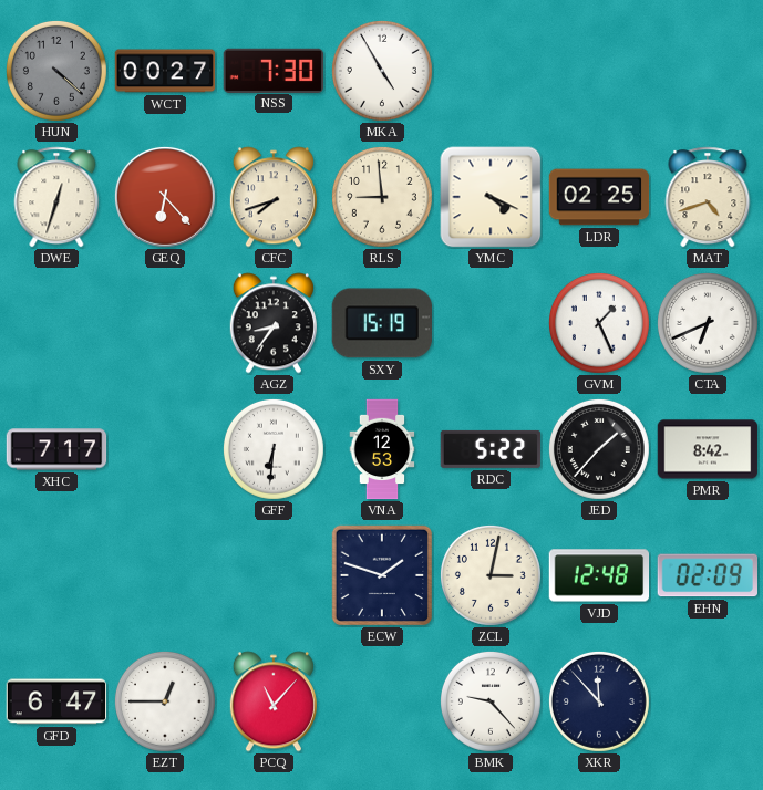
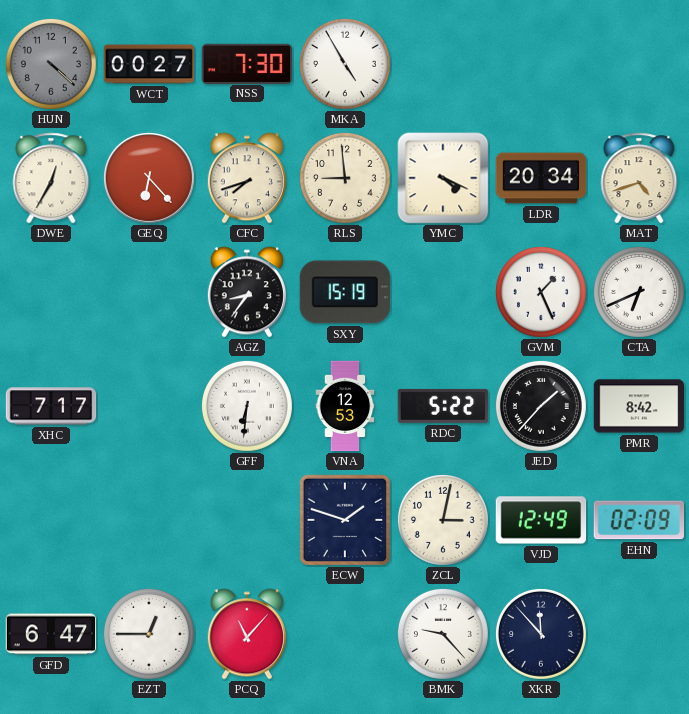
DWE: 12:33 -> 12:35 (51, 178)
LDR: 02:25 -> 20:34 (541, 178)
VJD: 12:48 -> 12:49 (541, 520)
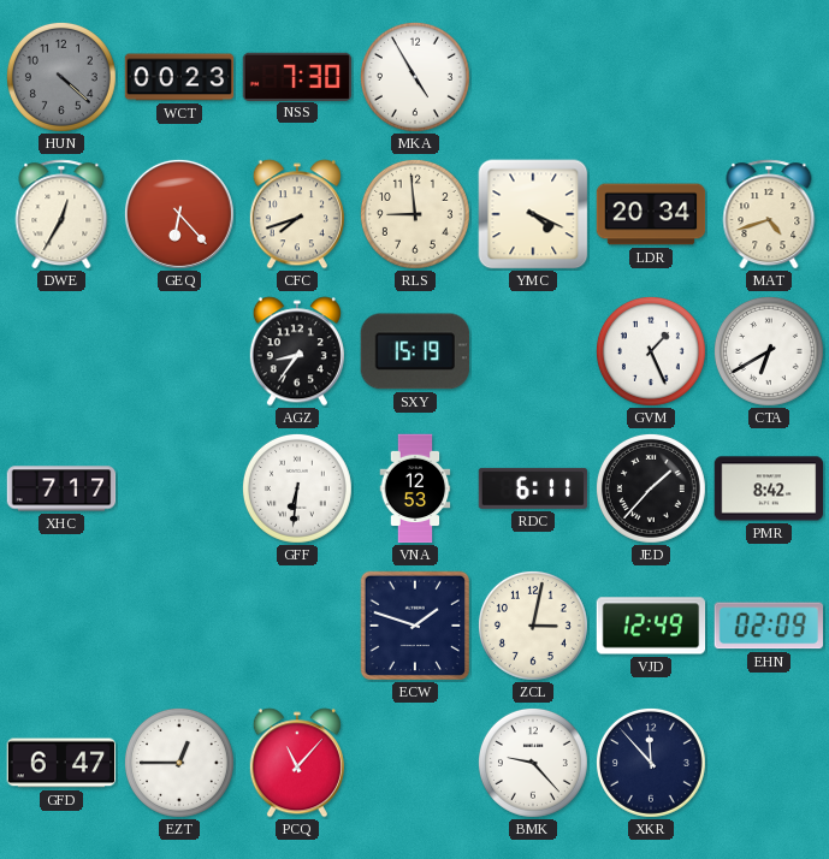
WCT: 00:27 -> 00:23 (179, 77)
CTA: 6:41 -> 6:40 (769, 351)
RDC: 5:22 -> 6:11 (533, 488)
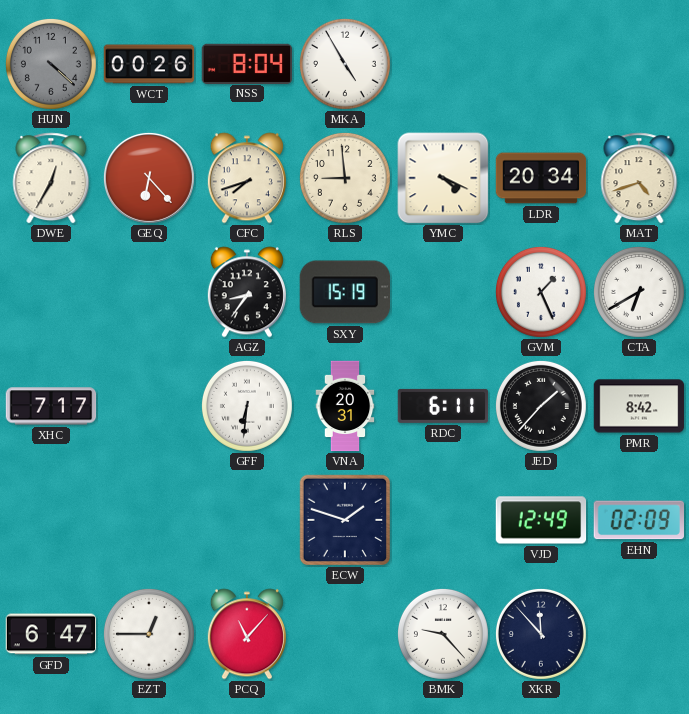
WCT: 00:23 -> 00:26 (149, 64)
NSS: 7:30 -> 8:04 (247, 63)
VNA: 12:53 -> 20:31 (345, 406)
ZCL: 3:02 -> none (533, 626)
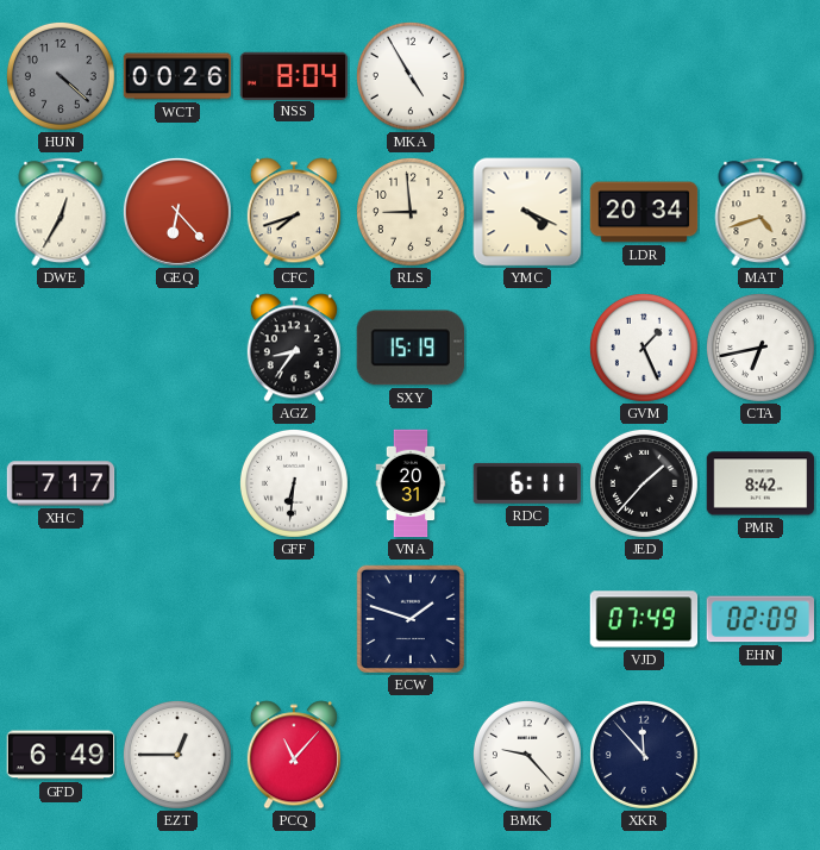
CTA: 6:40 -> 6:43 (760, 348)
VJD: 12:49 -> 07:49 (644, 619)
GFD: 6:47 -> 6:49 (61, 755)
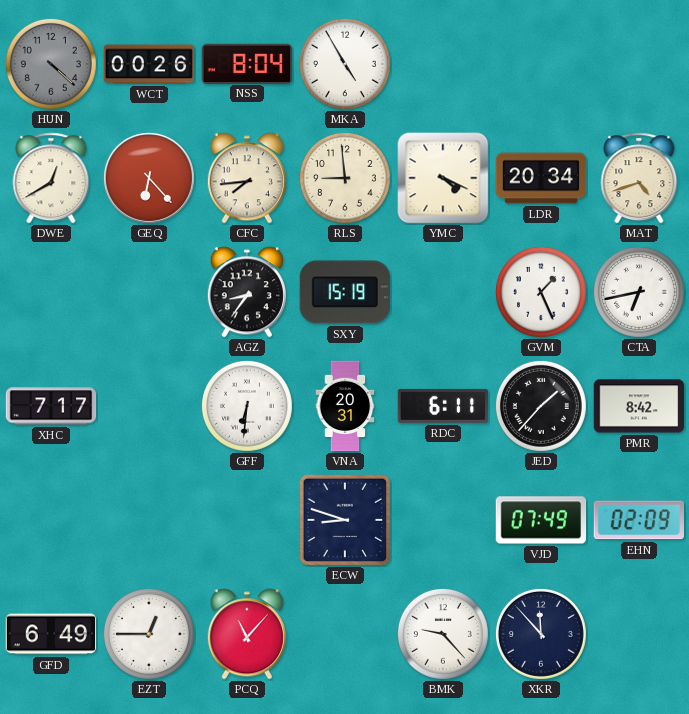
DWE: 12:35 -> 12:40 (51, 178)
CFC: 7:42 -> 7:44 (247, 178)
ECW: 1:48 -> 8:48 (345, 520)
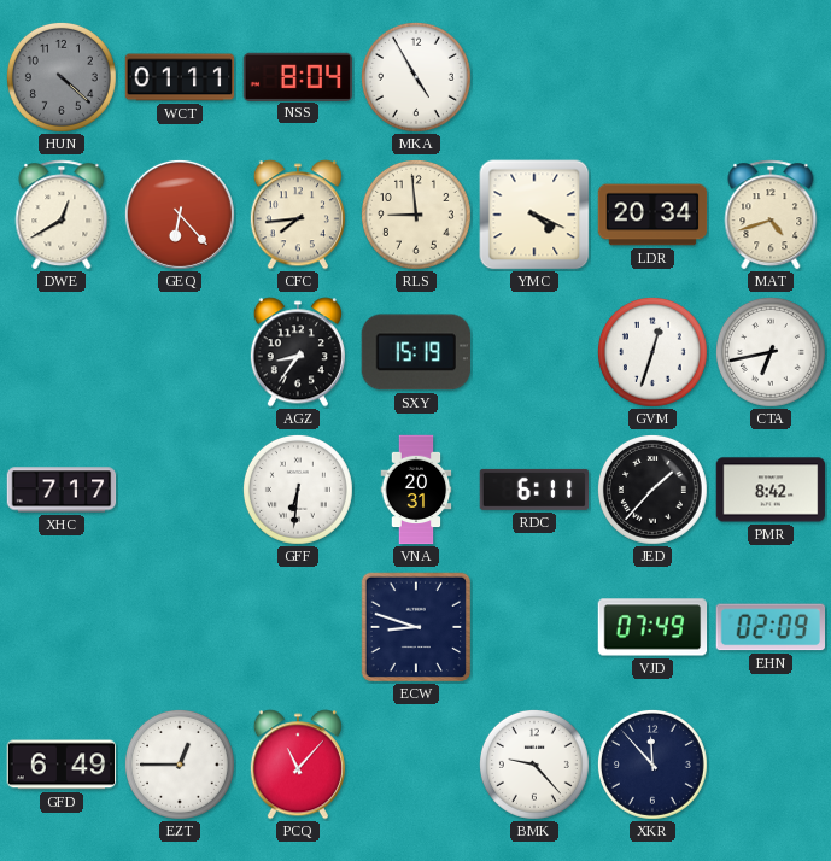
WCT: 00:26 -> 01:11 (180, 77)
GVM: 1:26 -> 12:33 (652, 352)
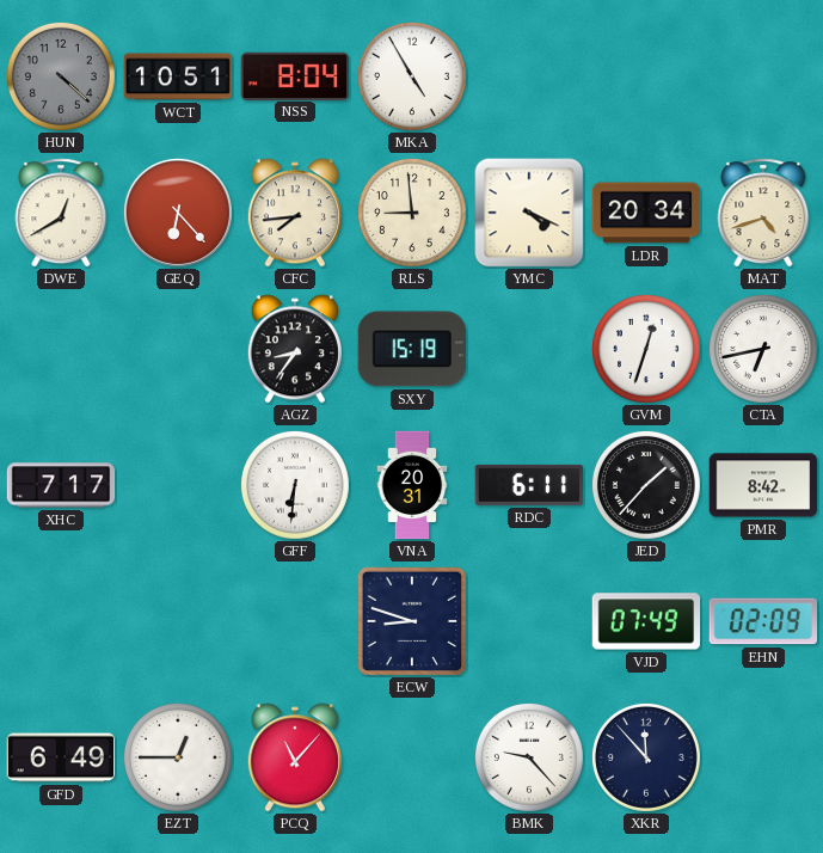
WCT: 01:11 -> 10:51 (178, 76)
